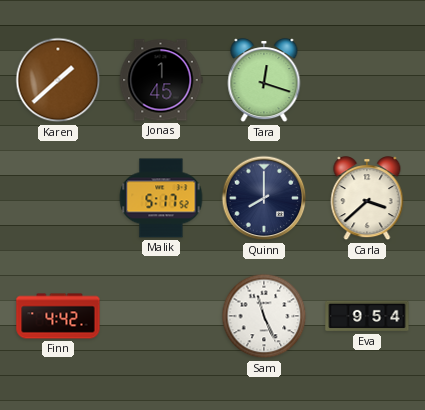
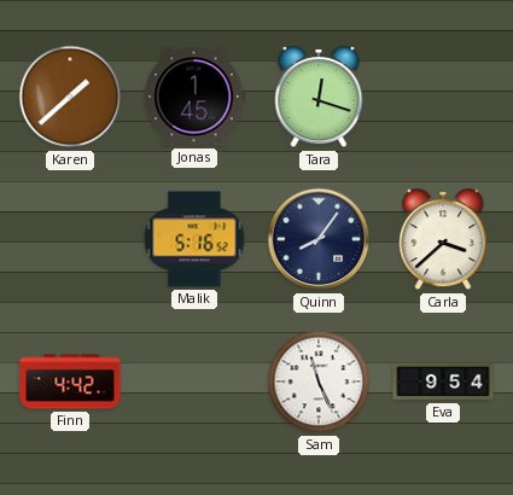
Malik: 5:17 -> 5:16 (194, 239)
Quinn: 8:00 -> 8:06 (319, 239)
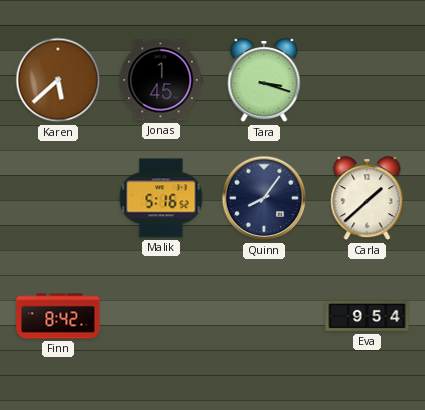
Karen: 1:38 -> 5:38 (58, 80)
Tara: 12:18 -> 3:18 (264, 81)
Carla: 3:38 -> 1:38 (367, 199)
Finn: 4:42 -> 8:42 (58, 316)
Sam: 11:26 -> none (319, 382)
